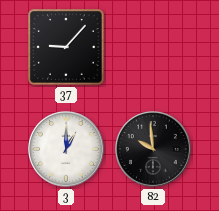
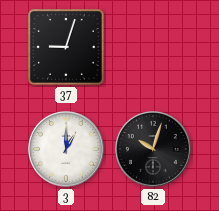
37: 9:07 -> 9:03 (66, 47)
82: 9:59 -> 10:03 (154, 150)
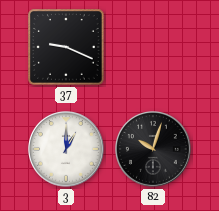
37: 9:03 -> 9:19 (66, 47)
